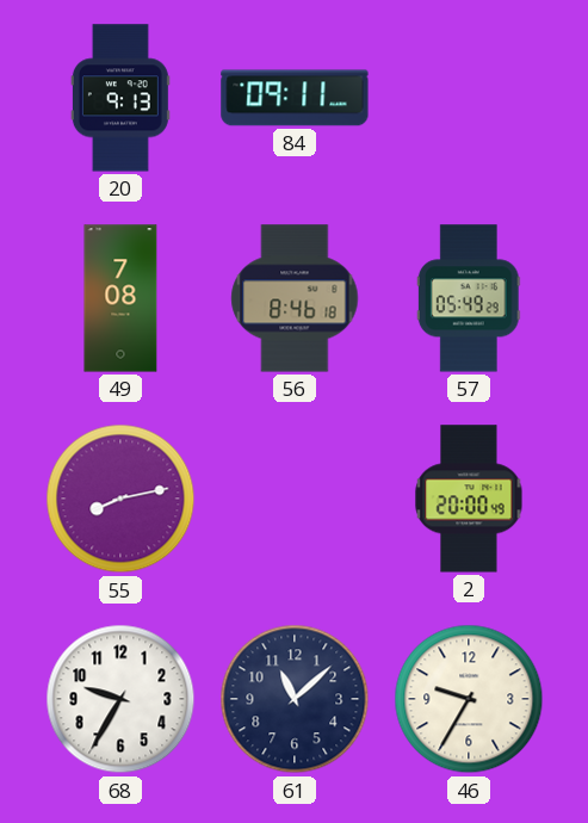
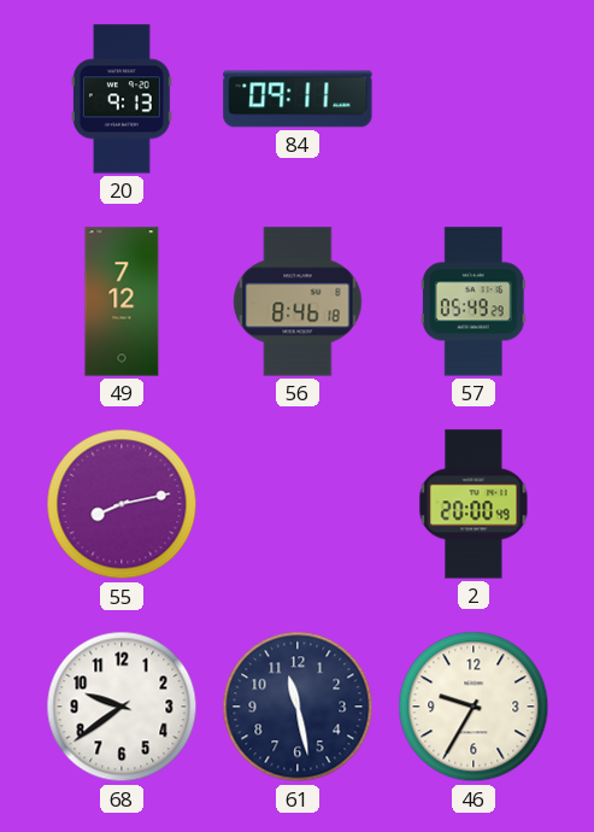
49: 7:08 -> 7:12 (122, 301)
68: 9:35 -> 9:39 (122, 707)
61: 11:08 -> 11:28 (298, 707)
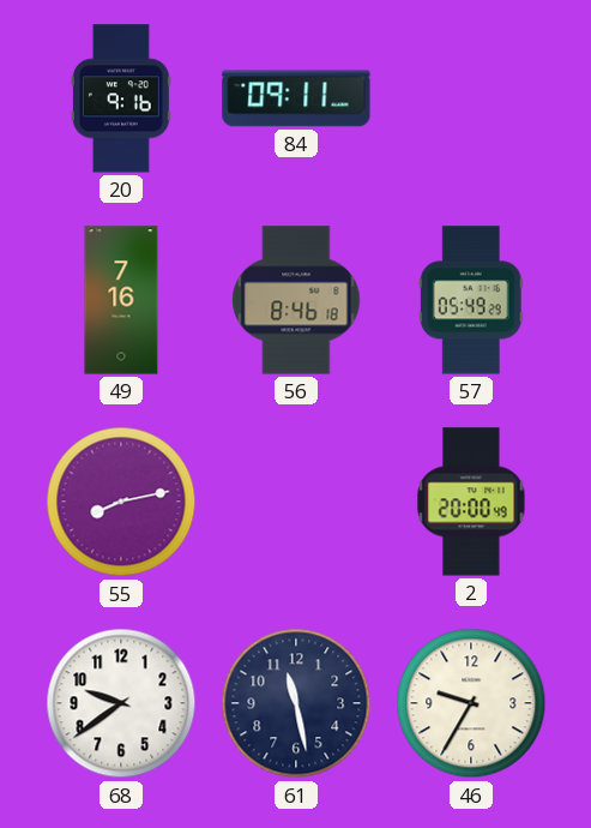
20: 9:13 -> 9:16 (121, 98)
49: 7:12 -> 7:16 (121, 300)
